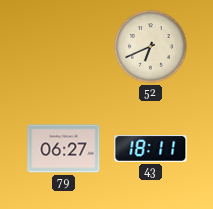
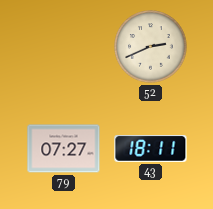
52: 6:41 -> 2:41 (151, 47)
79: 06:27 -> 07:27 (64, 149)
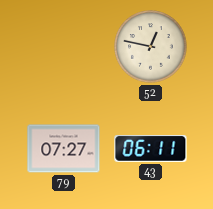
52: 2:41 -> 12:47 (151, 47)
43: 18:11 -> 06:11 (151, 149)
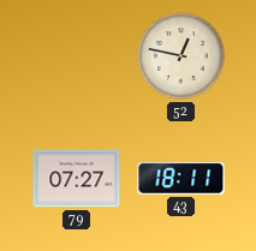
43: 06:11 -> 18:11 (181, 179)
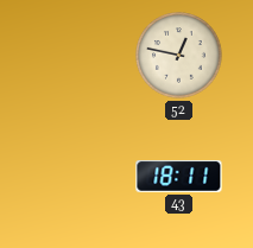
79: 07:27 -> none (77, 179)
